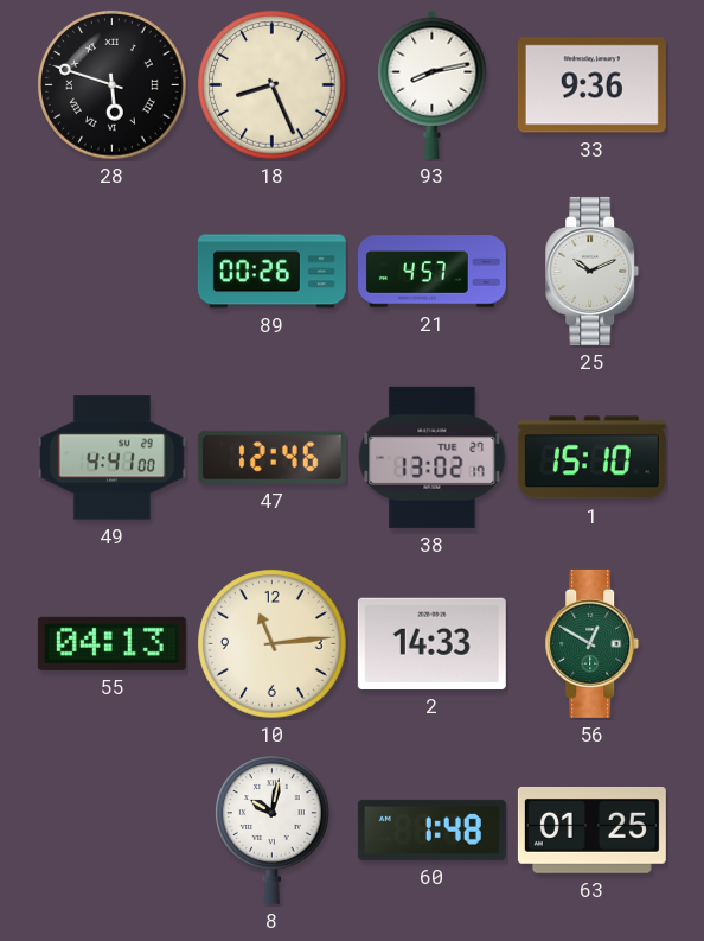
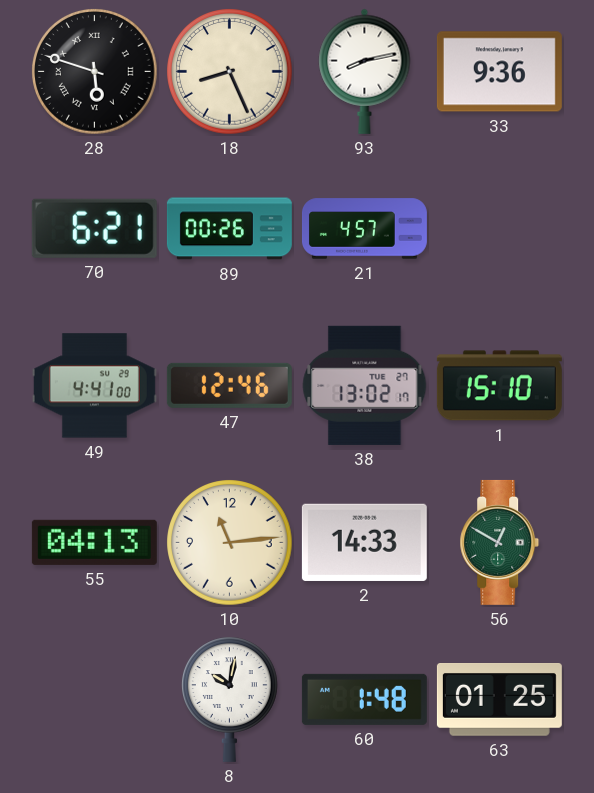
70: none -> 6:21 (94, 228)
25: 10:11 -> none (593, 271)
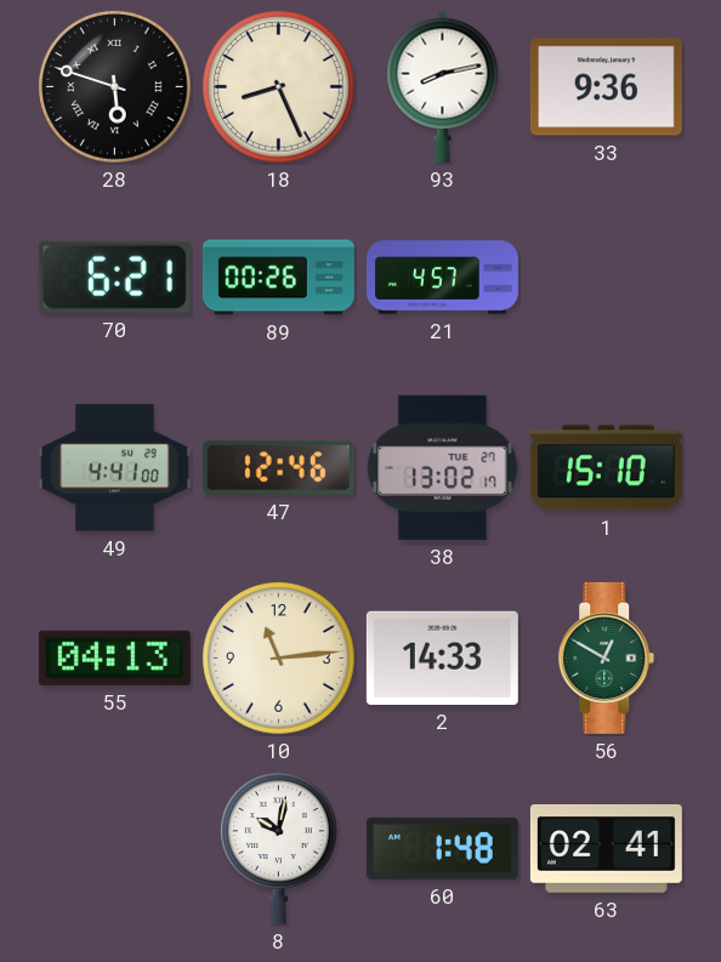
63: 01:25 -> 02:41 (606, 849)
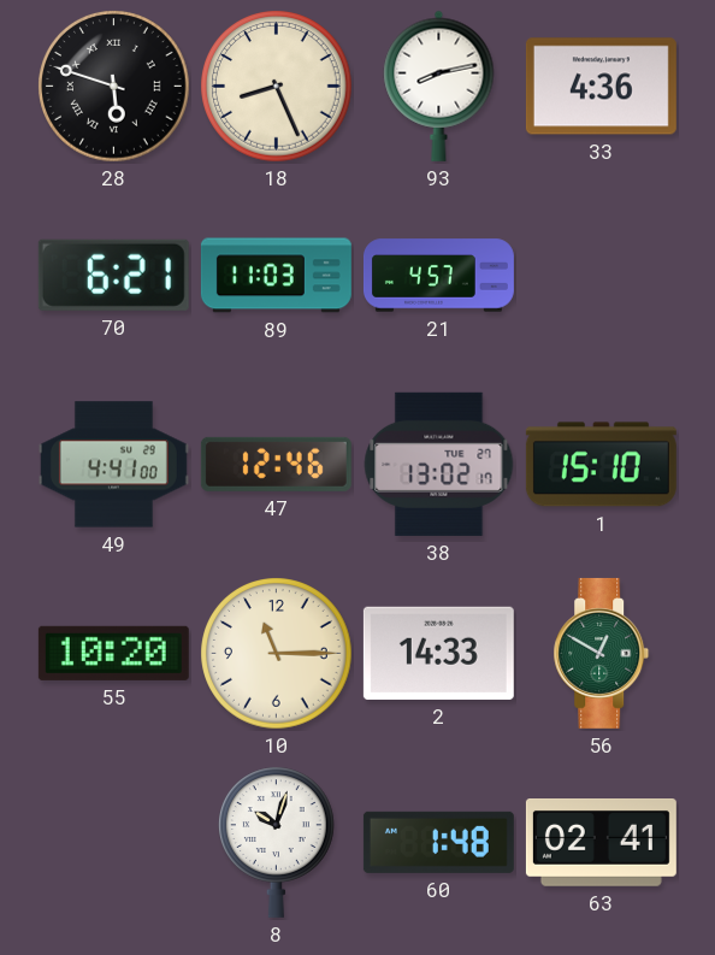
33: 9:36 -> 4:36 (601, 87)
89: 00:26 -> 11:03 (276, 276)
55: 04:13 -> 10:20 (113, 653)
10: 11:14 -> 11:15 (277, 654)
8: 10:02 -> 10:03 (277, 842)
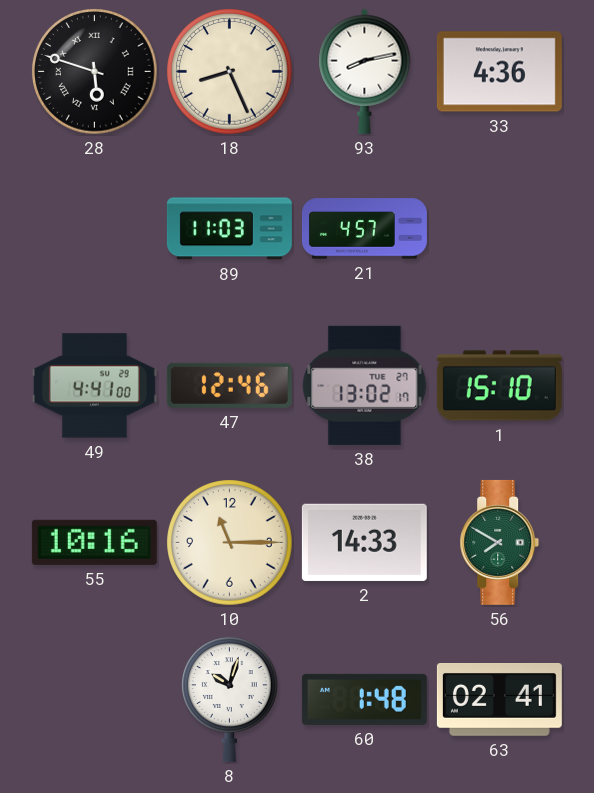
70: 6:21 -> none (113, 275)
55: 10:20 -> 10:16 (94, 542)
56: 12:50 -> 7:50 (500, 542)
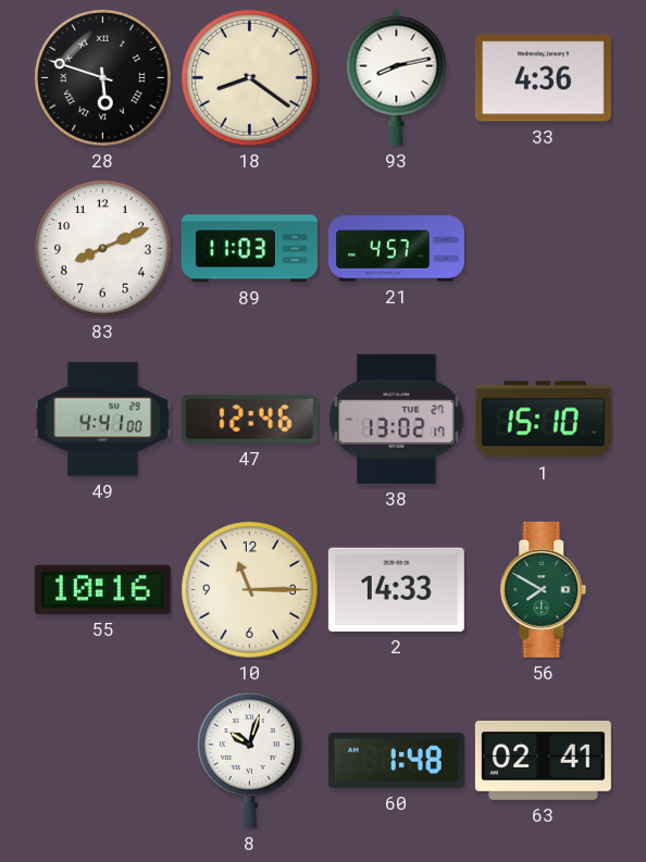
18: 8:26 -> 8:21 (250, 78)
83: none -> 8:11 (103, 249)
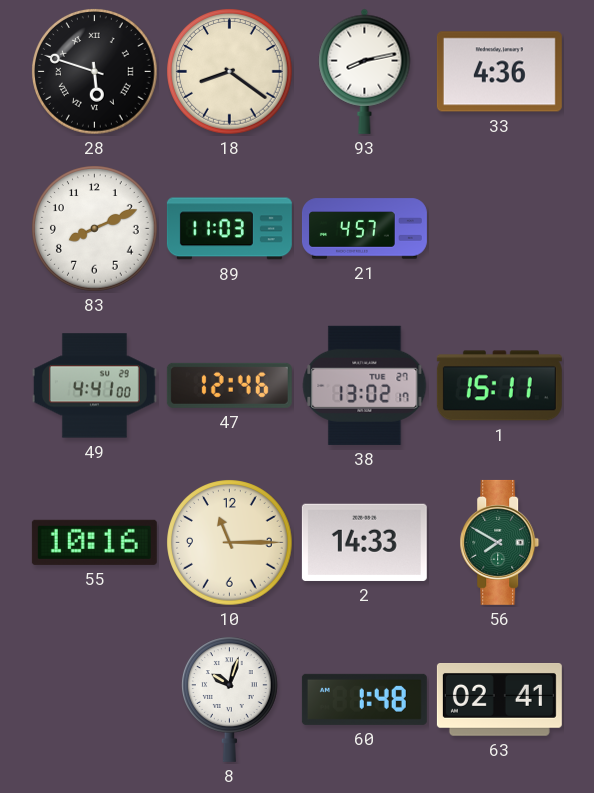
1: 15:10 -> 15:11 (499, 386)
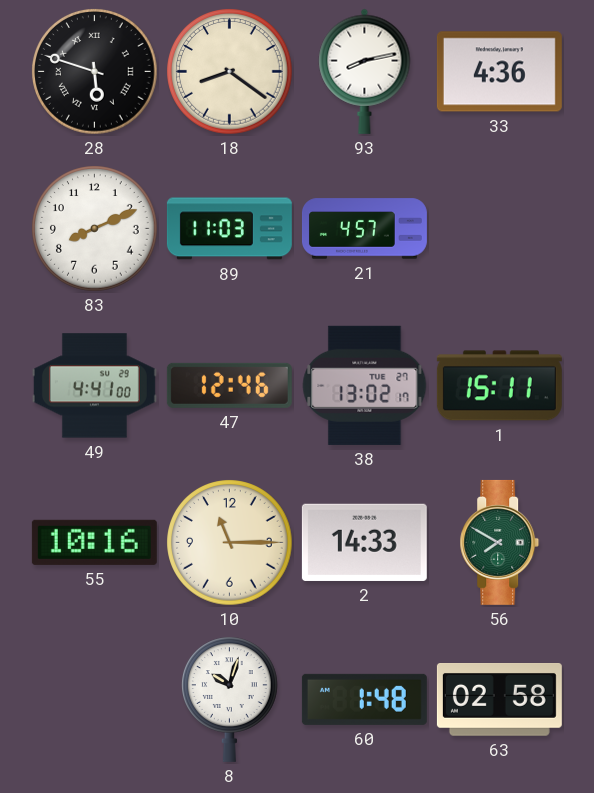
63: 02:41 -> 02:58 (499, 700)
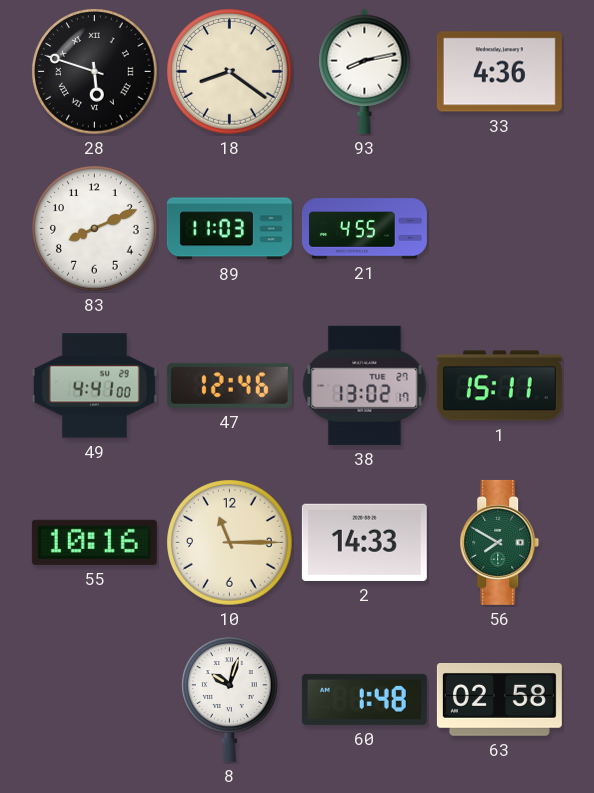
21: 4:57 -> 4:55 (364, 229)
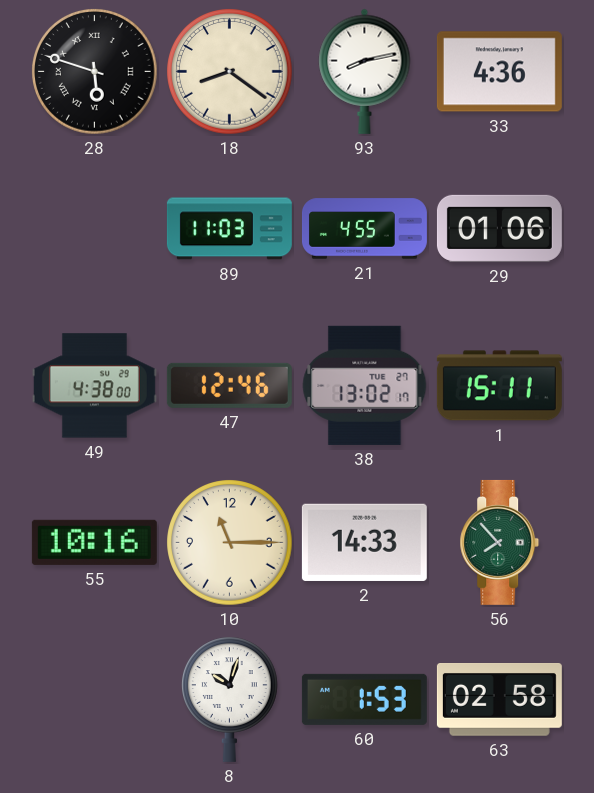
83: 8:11 -> none (95, 229)
29: none -> 01:06 (499, 228)
49: 4:41 -> 4:38 (94, 386)
56: 7:50 -> 7:53 (500, 542)
60: 1:48 -> 1:53 (364, 699)
